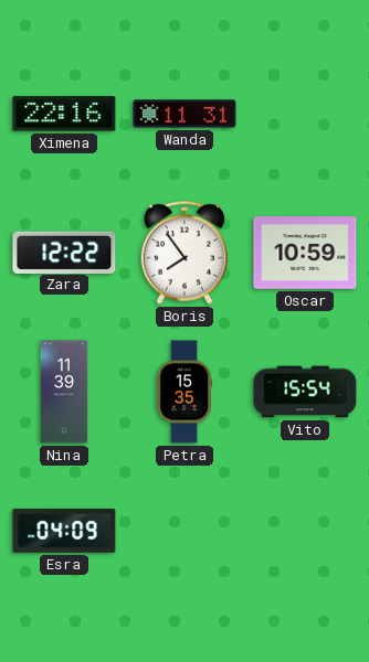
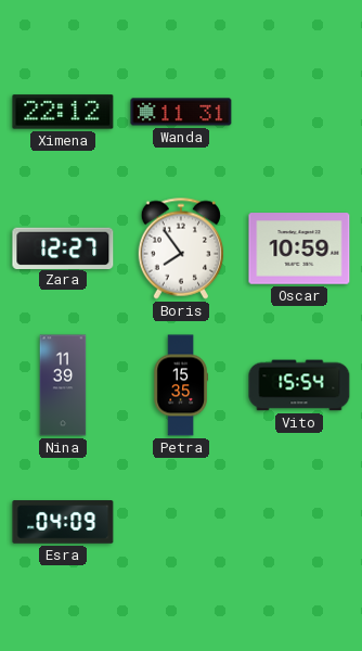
Ximena: 22:16 -> 22:12 (63, 112)
Zara: 12:22 -> 12:27 (63, 247)
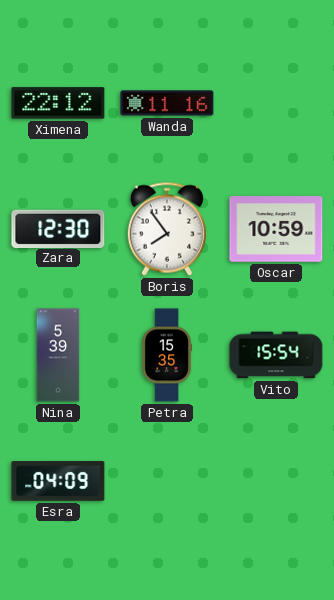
Wanda: 11:31 -> 11:16 (167, 103)
Zara: 12:27 -> 12:30 (58, 228)
Nina: 11:39 -> 5:39 (58, 355)
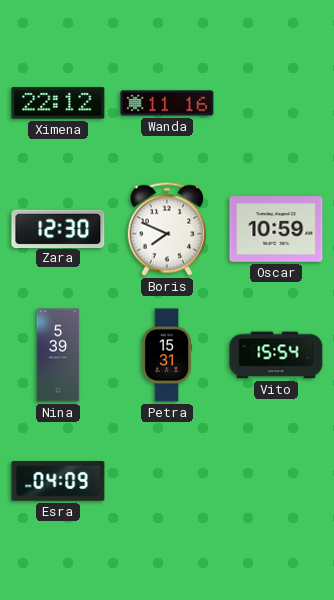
Boris: 7:54 -> 7:49 (166, 229)
Petra: 15:35 -> 15:31 (167, 355)
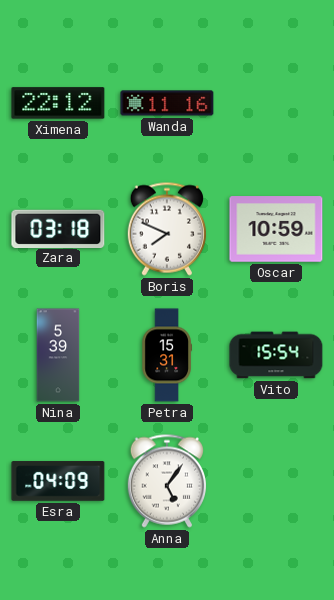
Zara: 12:30 -> 03:18 (58, 228)
Anna: none -> 5:06 (166, 481)
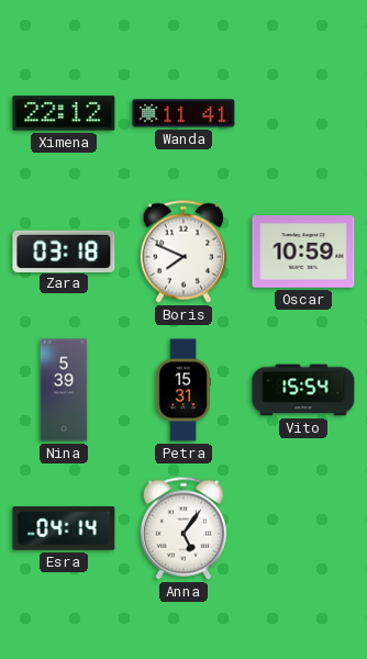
Wanda: 11:16 -> 11:41 (183, 113)
Esra: 04:09 -> 04:14 (64, 528)
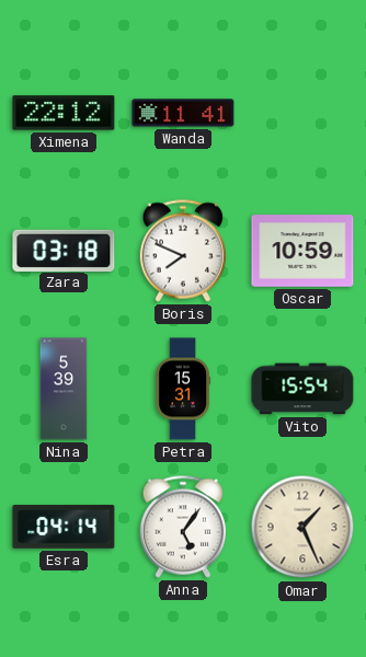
Omar: none -> 1:26 (302, 527)
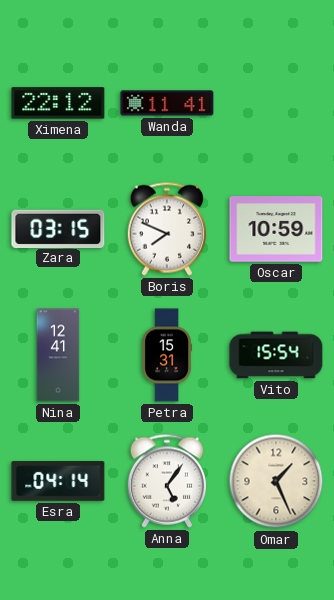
Zara: 03:18 -> 03:15 (58, 228)
Nina: 5:39 -> 12:41 (58, 355)
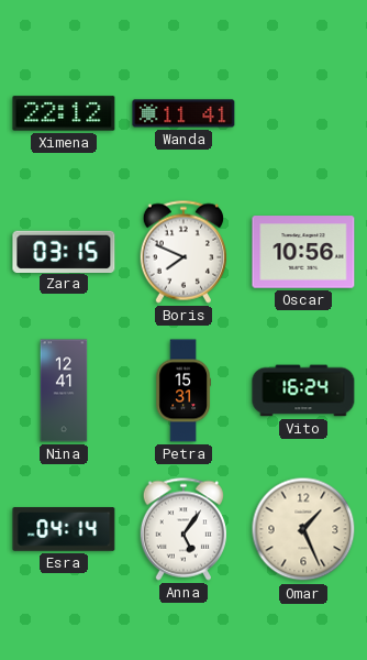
Oscar: 10:59 -> 10:56 (303, 252)
Vito: 15:54 -> 16:24 (303, 391)
